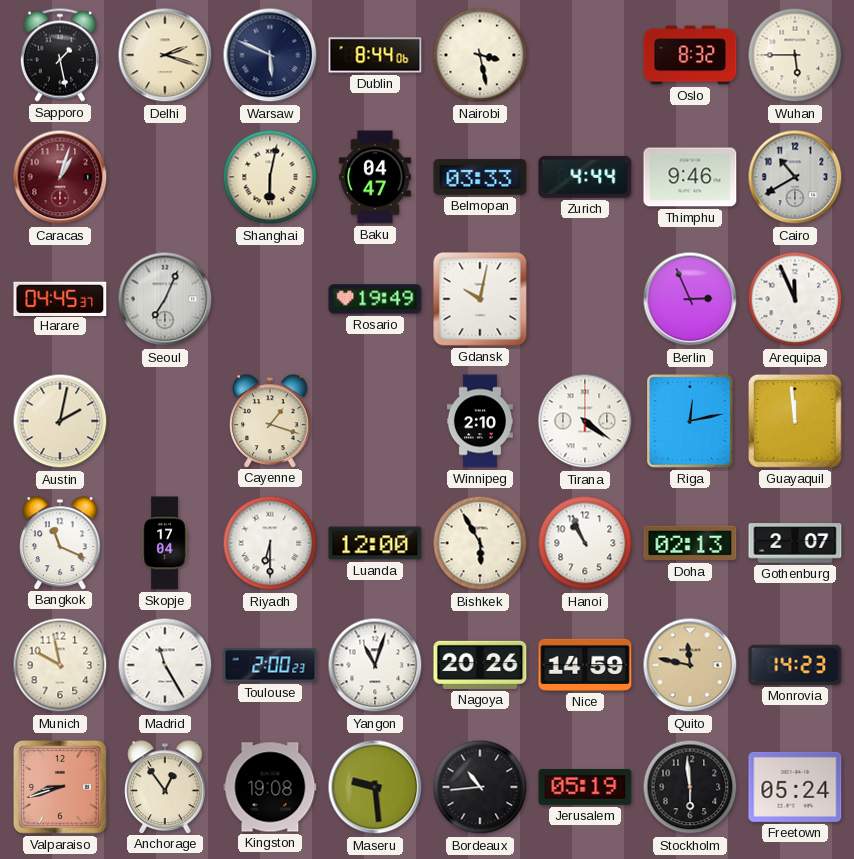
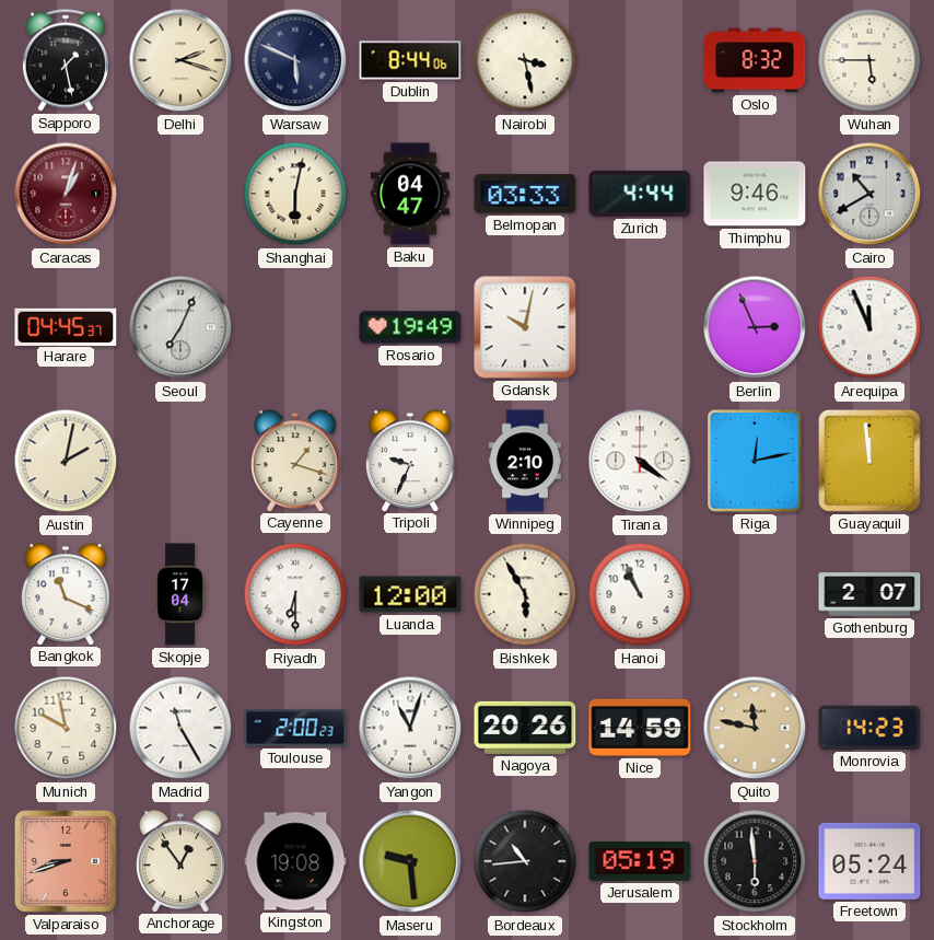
Tripoli: none -> 9:34 (410, 461)
Doha: 02:13 -> none (690, 543)
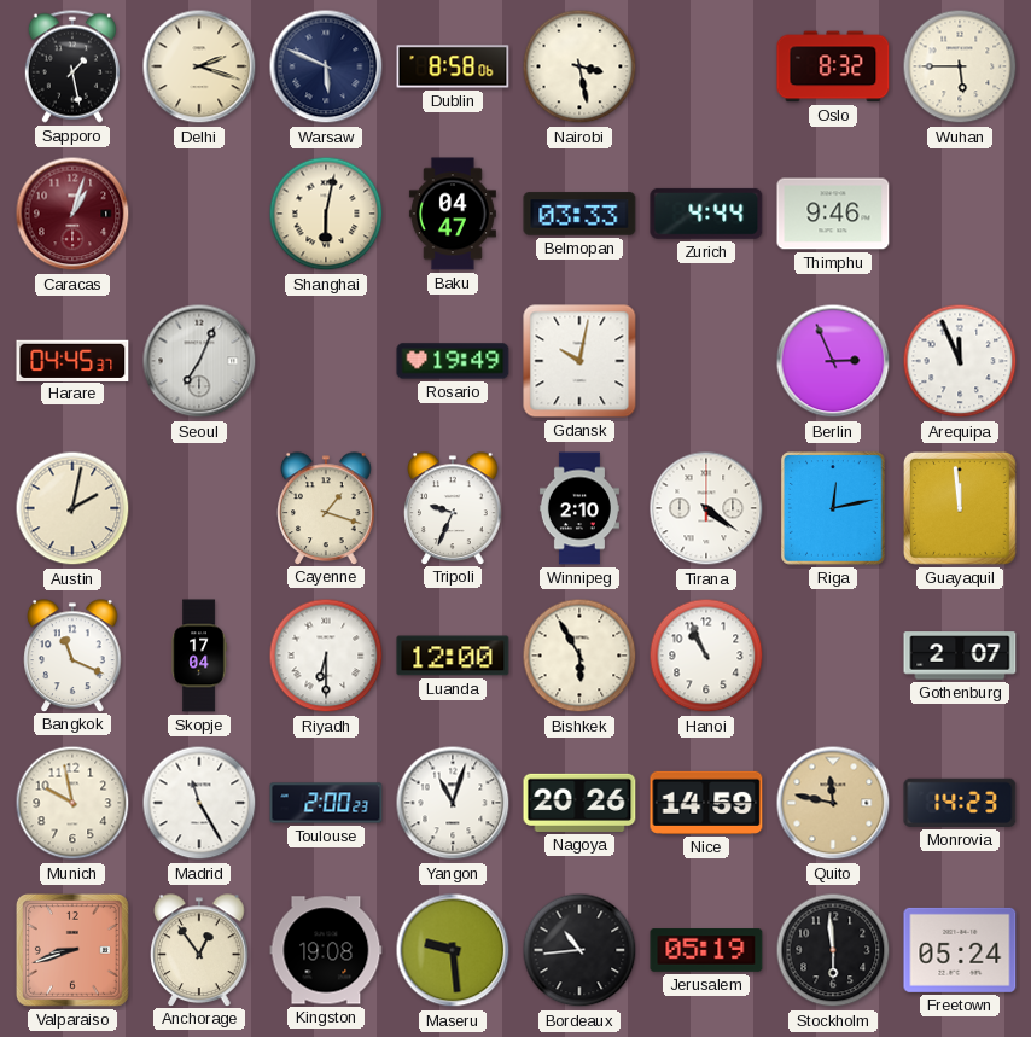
Dublin: 8:44 -> 8:58 (453, 66)
Cairo: 10:40 -> none (869, 194)
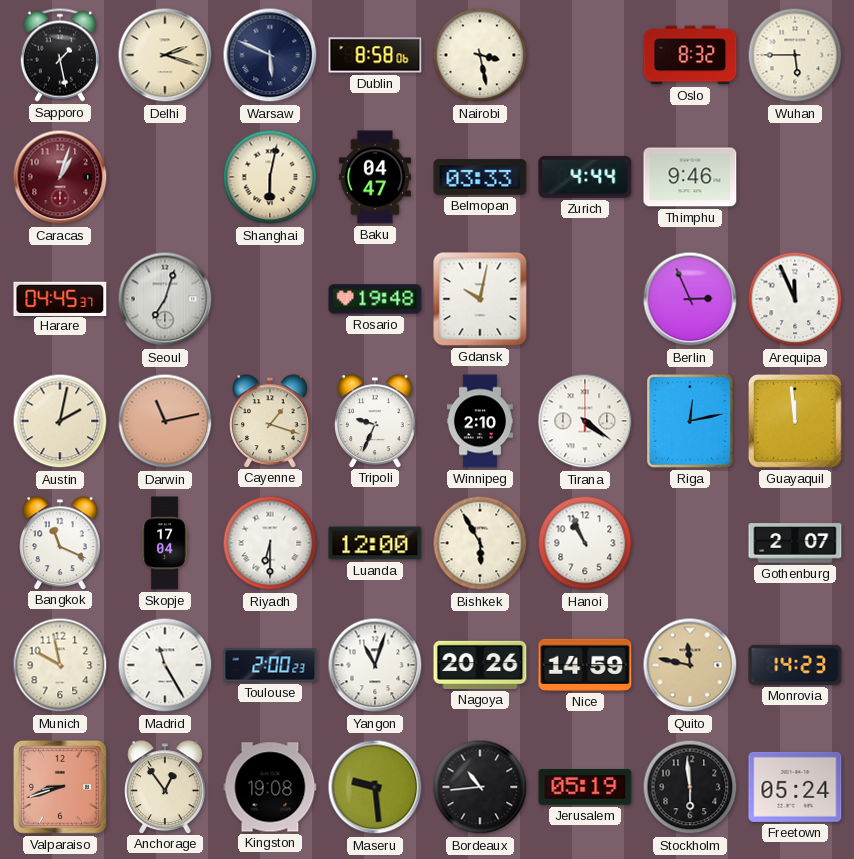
Seoul: 7:04 -> 7:03 (165, 299)
Rosario: 19:49 -> 19:48 (375, 299)
Darwin: none -> 11:13 (165, 421)
